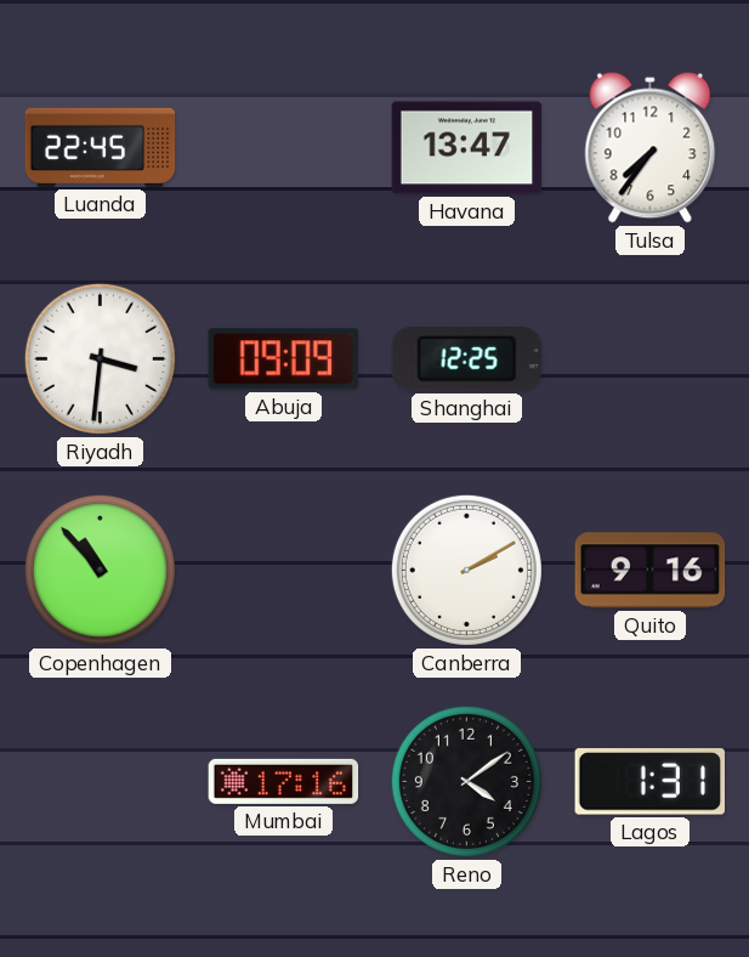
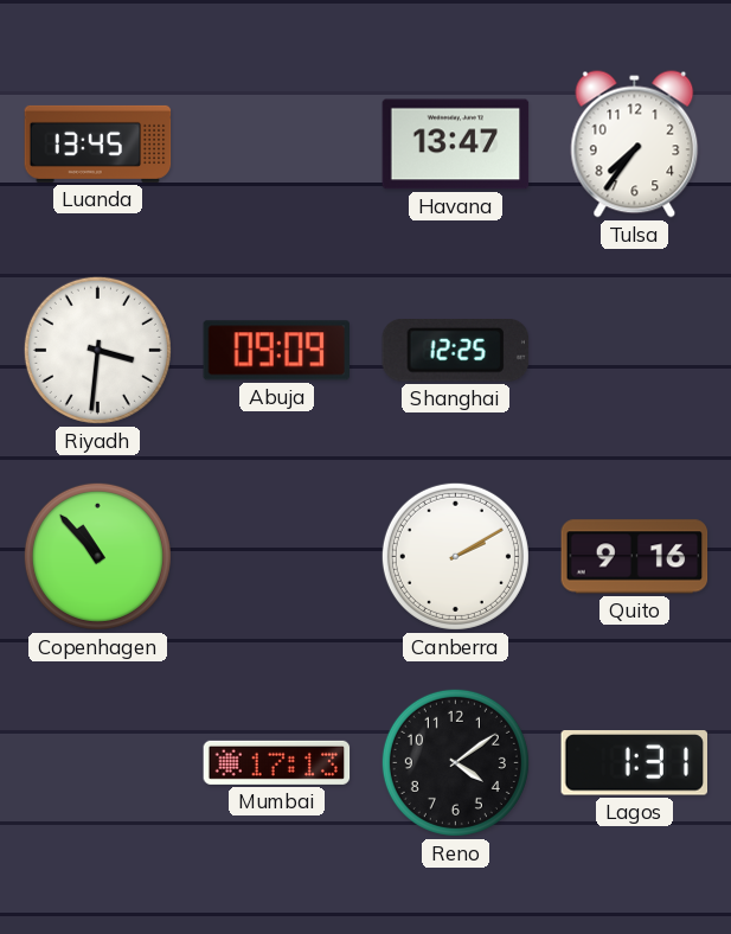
Luanda: 22:45 -> 13:45 (98, 143)
Mumbai: 17:16 -> 17:13 (277, 762)
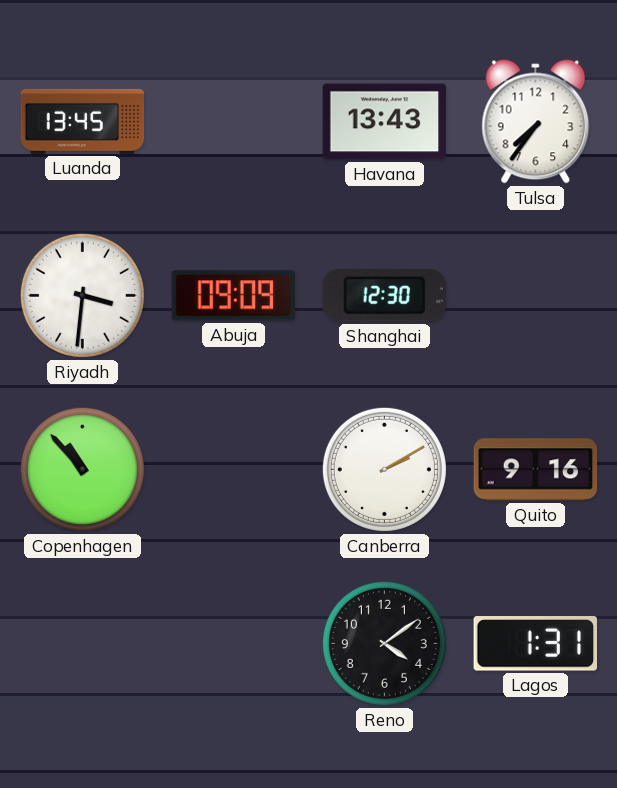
Havana: 13:47 -> 13:43 (385, 122)
Shanghai: 12:25 -> 12:30 (384, 296)
Mumbai: 17:13 -> none (277, 762)
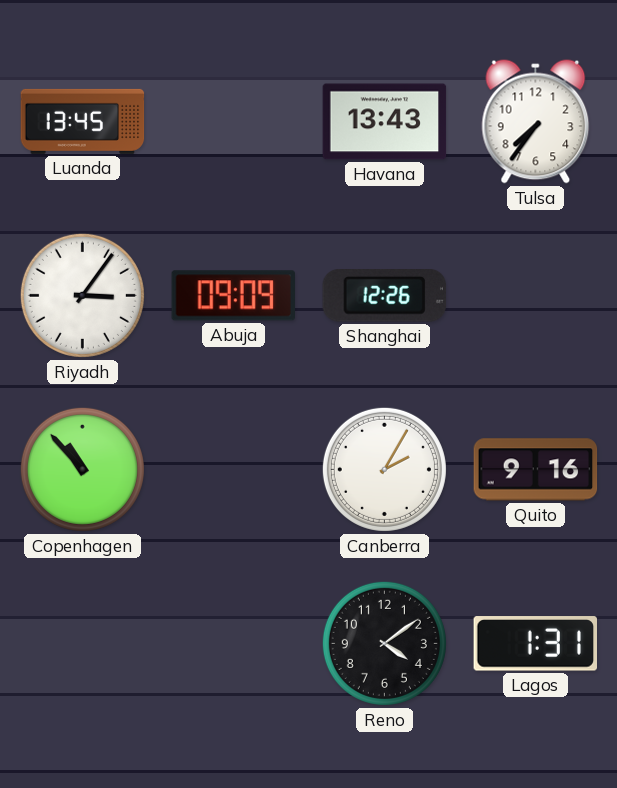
Riyadh: 3:31 -> 3:06 (82, 295)
Shanghai: 12:30 -> 12:26 (384, 296)
Canberra: 2:10 -> 2:05 (384, 469)
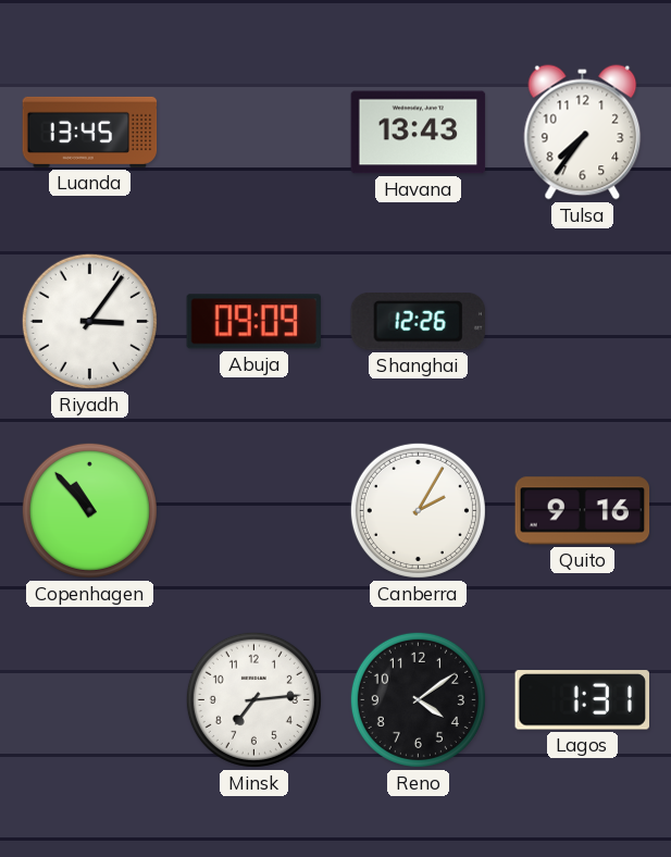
Minsk: none -> 7:14 (253, 699)
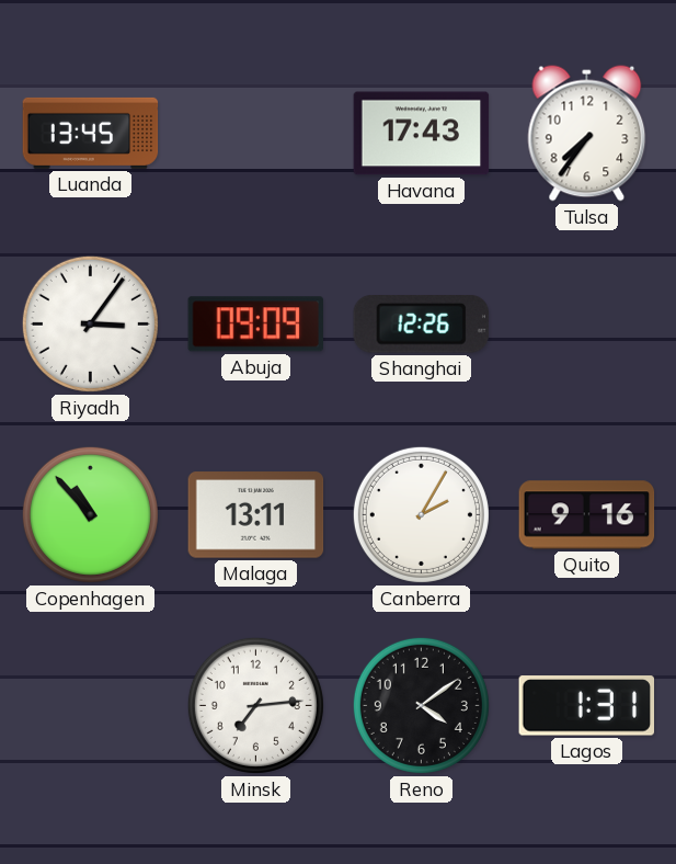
Havana: 13:43 -> 17:43 (422, 134)
Malaga: none -> 13:11 (256, 515)
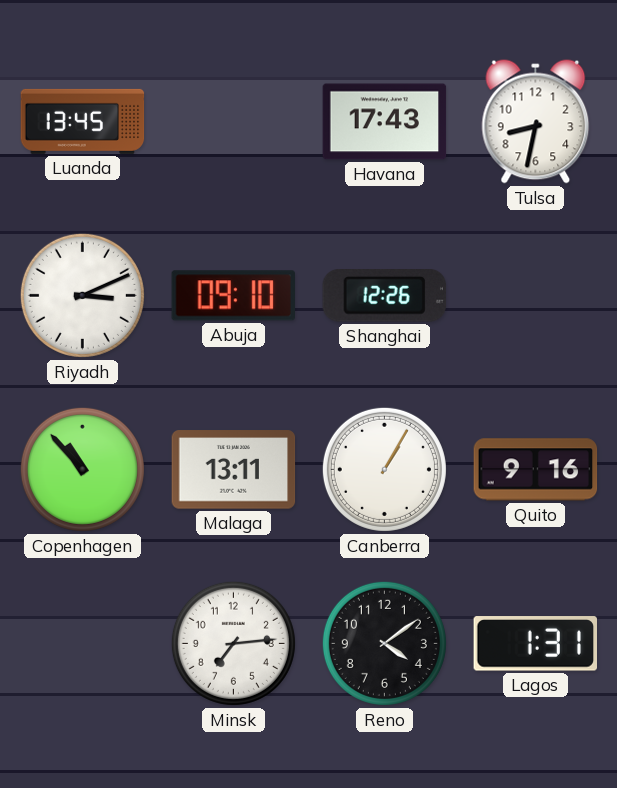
Tulsa: 7:36 -> 8:32 (536, 122)
Riyadh: 3:06 -> 3:11 (82, 295)
Abuja: 09:09 -> 09:10 (233, 296)
Canberra: 2:05 -> 1:05 (384, 469)
